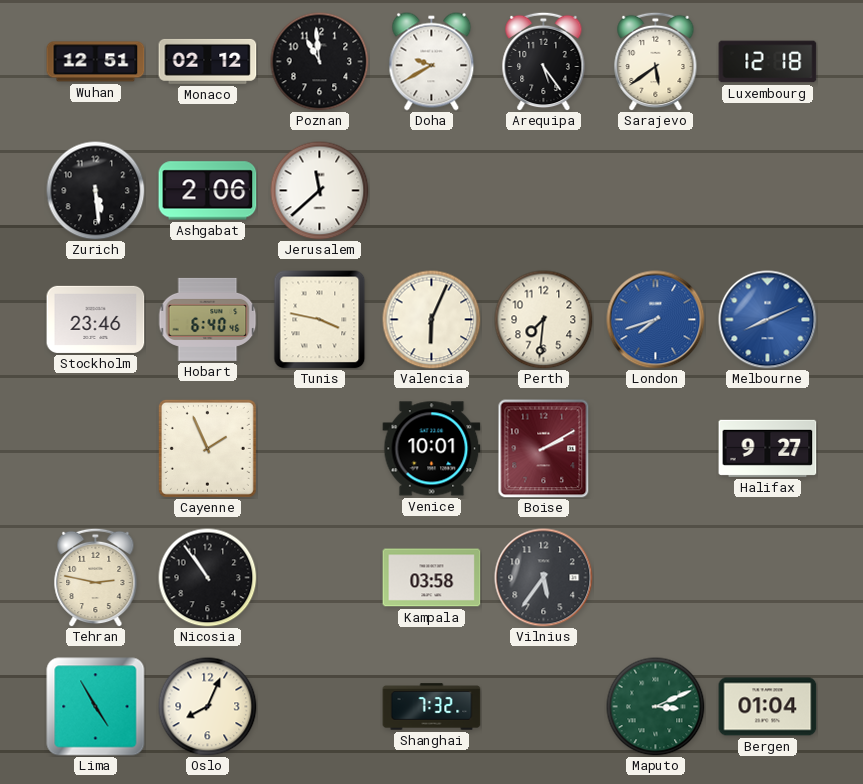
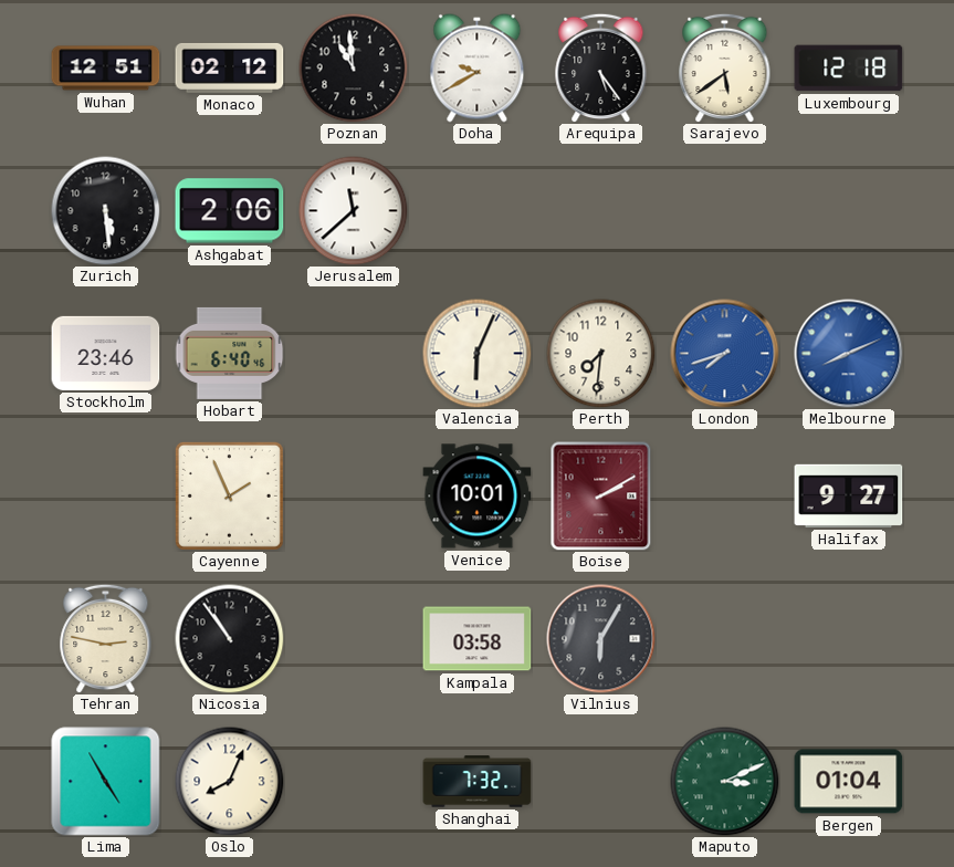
Tunis: 3:47 -> none (320, 320)
Vilnius: 5:36 -> 6:05 (601, 639)
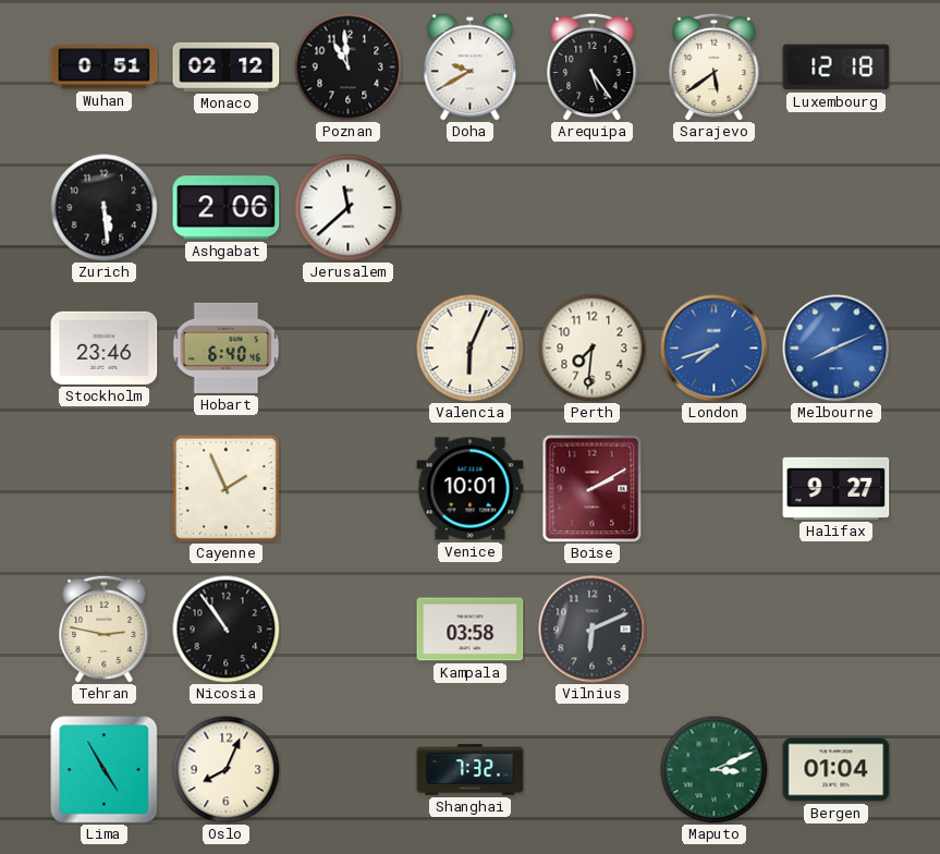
Wuhan: 12:51 -> 0:51 (105, 68)
Vilnius: 6:05 -> 6:11 (593, 630)
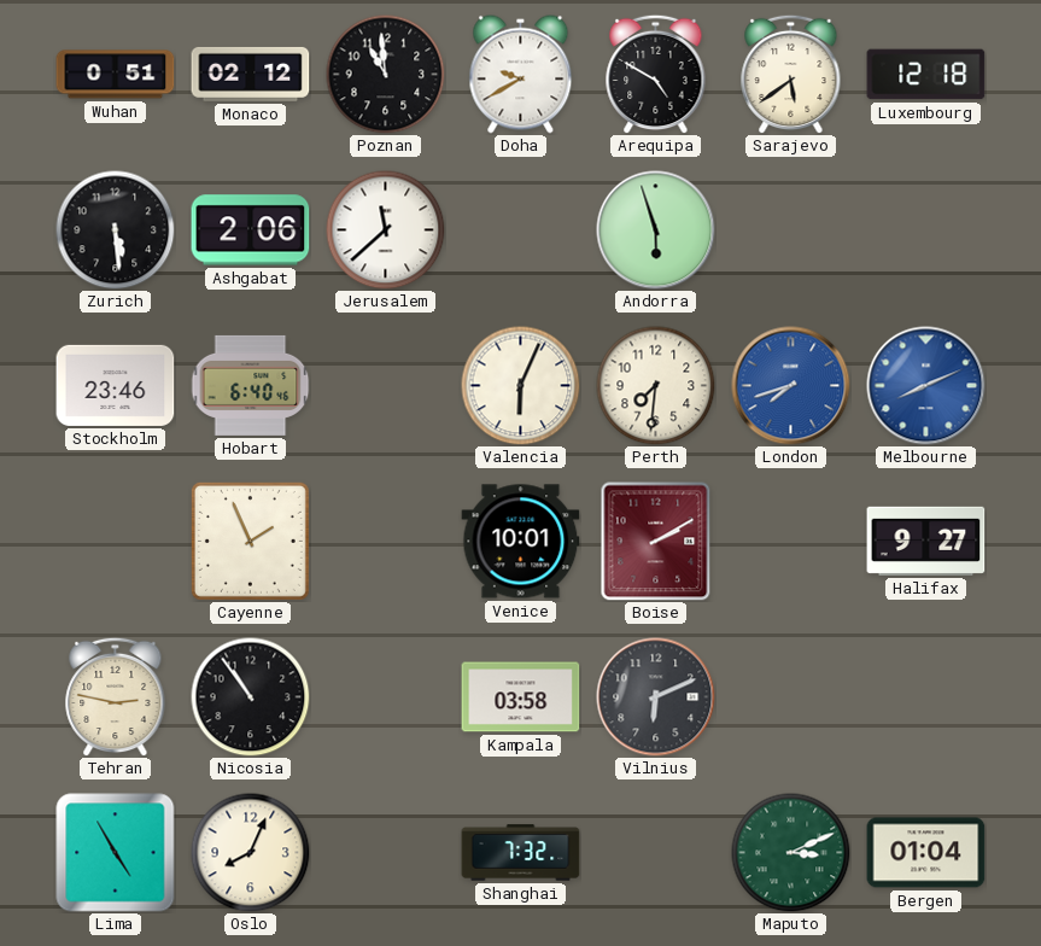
Arequipa: 5:24 -> 4:50 (656, 74)
Andorra: none -> 5:57 (656, 230)
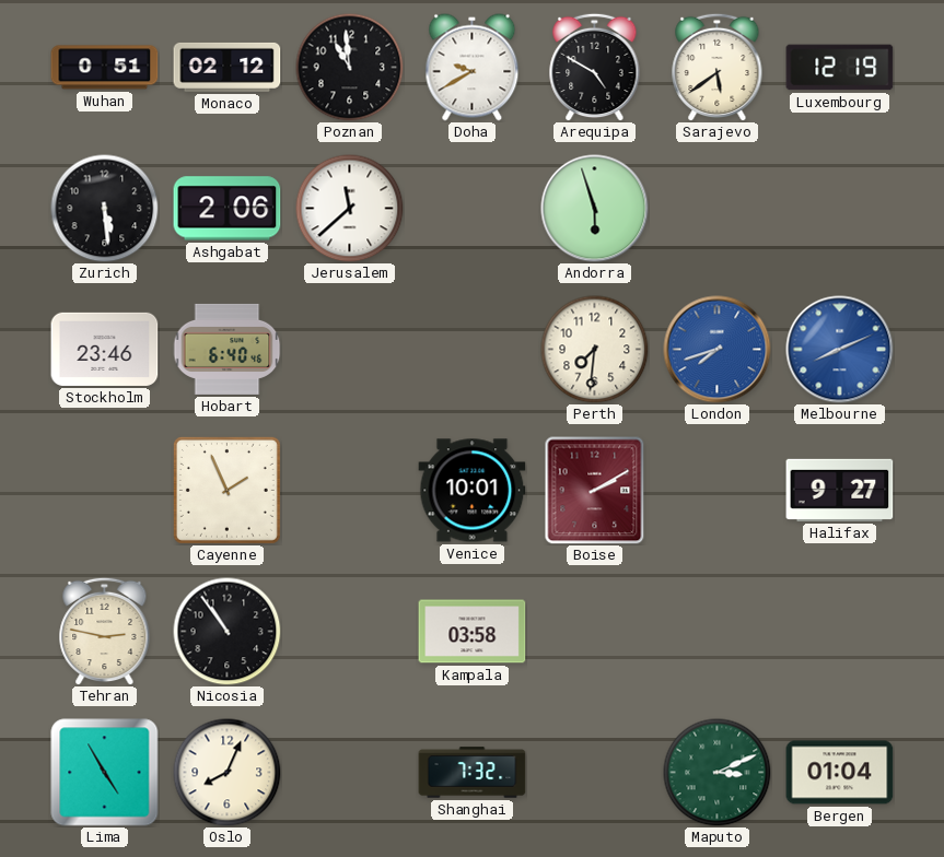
Luxembourg: 12:18 -> 12:19 (840, 68)
Valencia: 6:04 -> none (521, 386)
Vilnius: 6:11 -> none (656, 697)
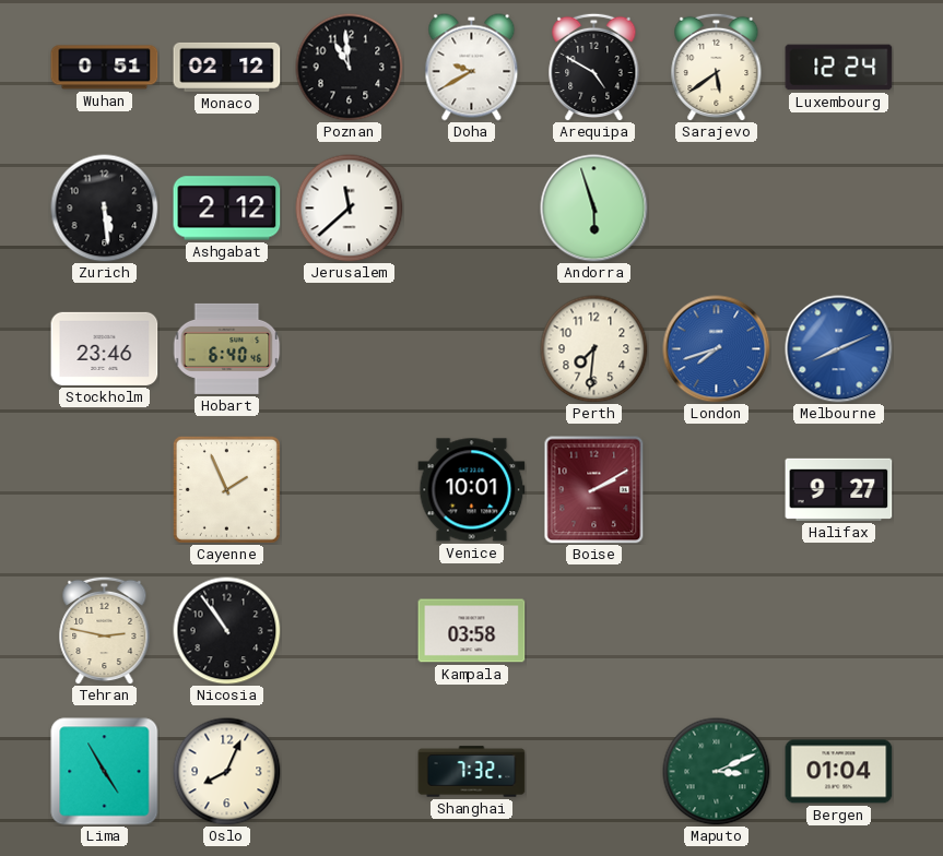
Luxembourg: 12:19 -> 12:24 (839, 68)
Ashgabat: 2:06 -> 2:12 (227, 209)
